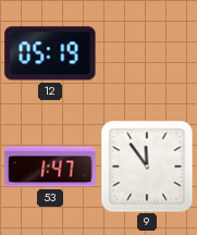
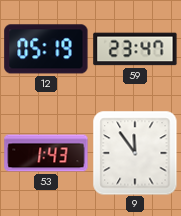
59: none -> 23:47 (135, 49)
53: 1:47 -> 1:43 (46, 153)
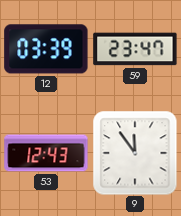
12: 05:19 -> 03:39 (46, 49)
53: 1:43 -> 12:43 (46, 153)
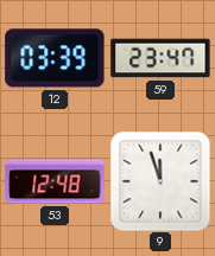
53: 12:43 -> 12:48 (55, 181)
9: 11:54 -> 11:57 (160, 181)
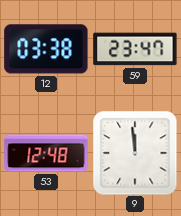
12: 03:39 -> 03:38 (46, 49)
9: 11:57 -> 11:59 (135, 153)
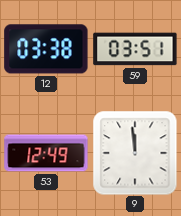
59: 23:47 -> 03:51 (135, 49)
53: 12:48 -> 12:49 (46, 153)
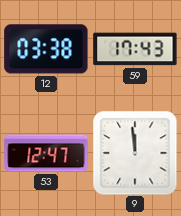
59: 03:51 -> 17:43 (135, 49)
53: 12:49 -> 12:47 (46, 153)
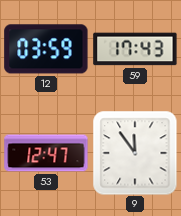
12: 03:38 -> 03:59 (46, 49)
9: 11:59 -> 11:54 (135, 153)
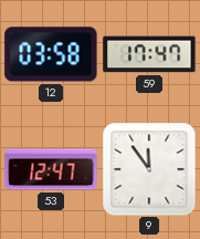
12: 03:59 -> 03:58 (51, 54)
59: 17:43 -> 17:47 (149, 54)
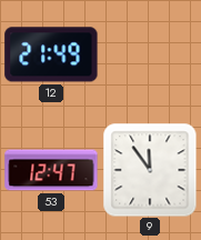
12: 03:58 -> 21:49 (51, 54)
59: 17:47 -> none (149, 54)
